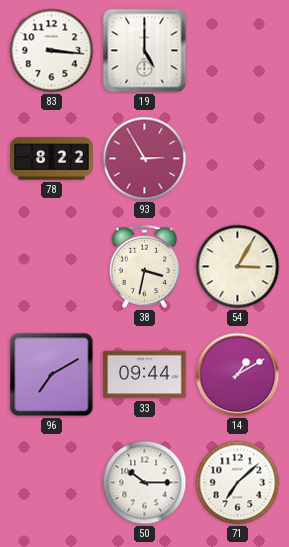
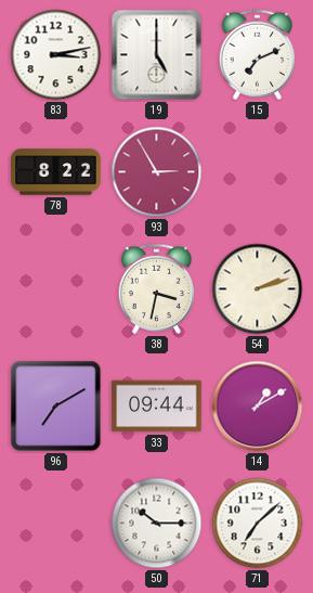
83: 3:16 -> 3:13 (56, 55)
15: none -> 7:11 (257, 54)
54: 3:05 -> 2:12 (258, 289)
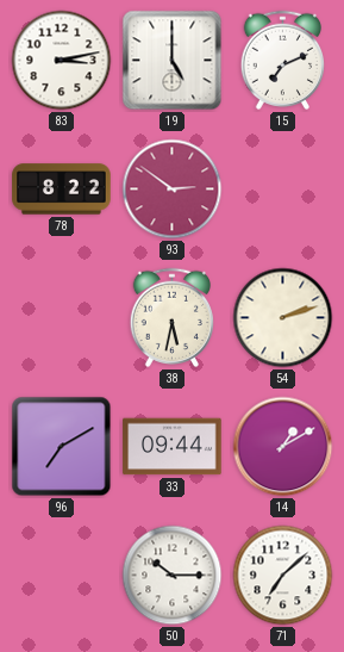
93: 2:55 -> 2:51 (173, 190)
38: 3:32 -> 5:32 (171, 317)
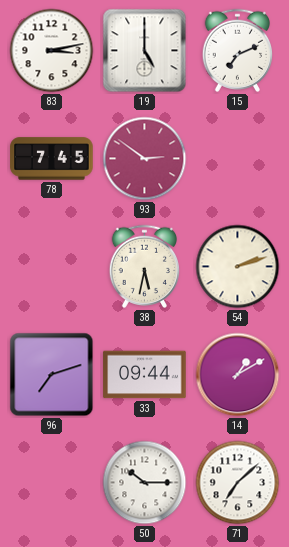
78: 8:22 -> 7:45 (52, 159)
96: 7:10 -> 7:12 (52, 375)
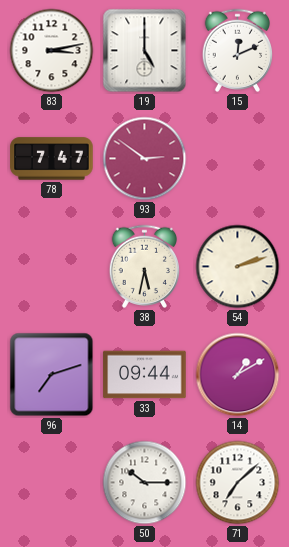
15: 7:11 -> 12:11 (237, 50)
78: 7:45 -> 7:47 (52, 159)
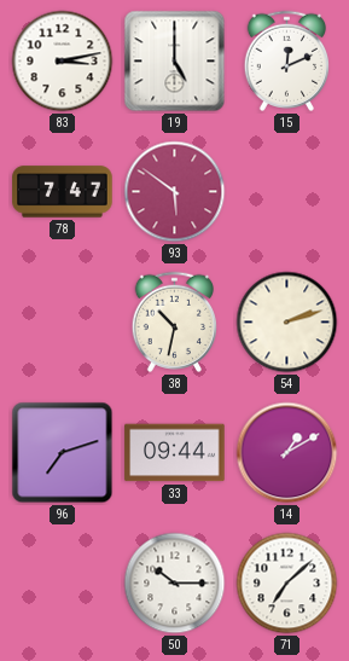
93: 2:51 -> 5:51 (175, 192)
38: 5:32 -> 10:32 (174, 321)
